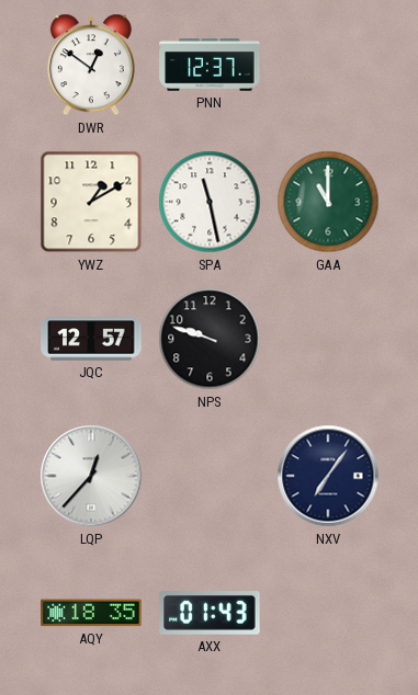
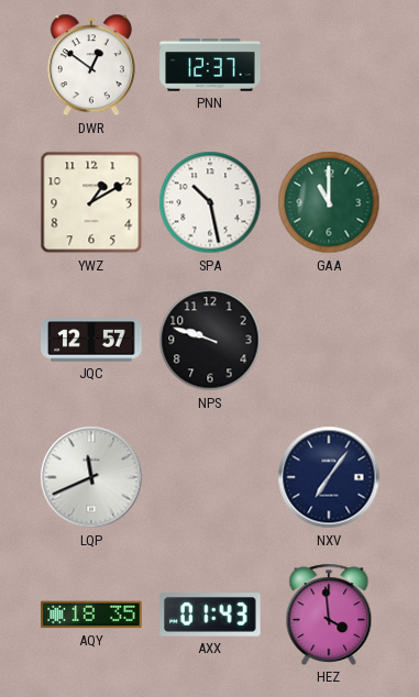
SPA: 11:28 -> 10:28 (210, 202)
LQP: 12:37 -> 11:41 (91, 477)
HEZ: none -> 3:59 (329, 615)
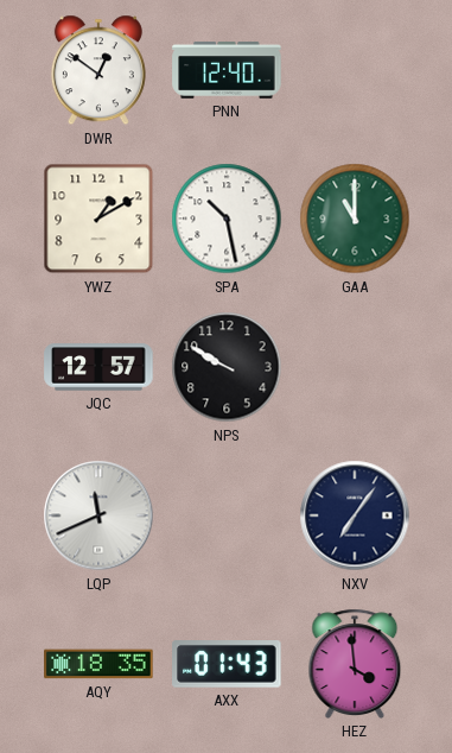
PNN: 12:37 -> 12:40 (227, 70)
NPS: 9:48 -> 9:50 (227, 367)
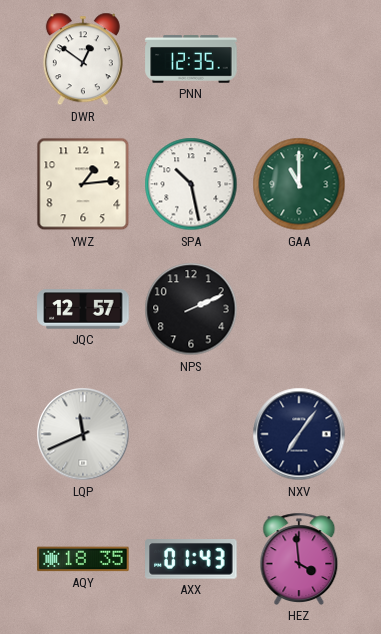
PNN: 12:40 -> 12:35 (191, 59)
YWZ: 1:10 -> 1:14 (83, 184)
NPS: 9:50 -> 2:11 (191, 309)
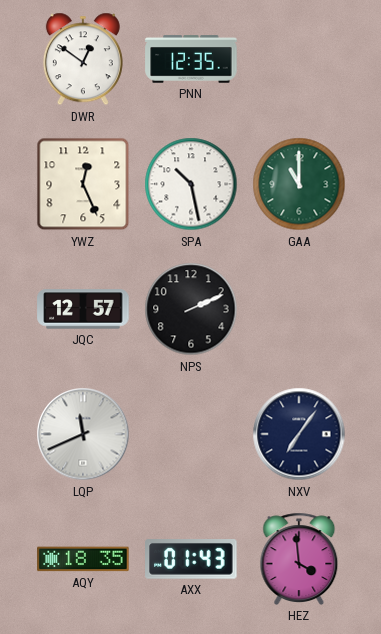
YWZ: 1:14 -> 12:26 (83, 184)
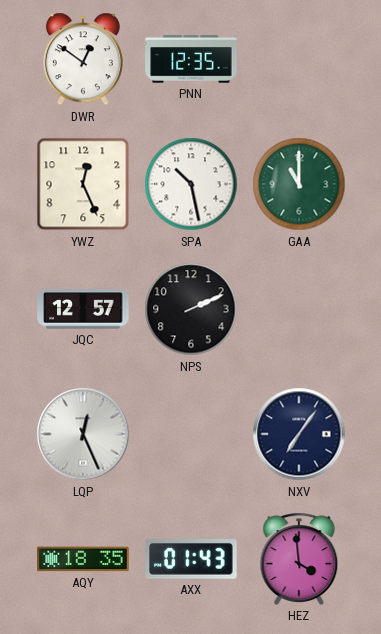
LQP: 11:41 -> 12:26 (83, 434)
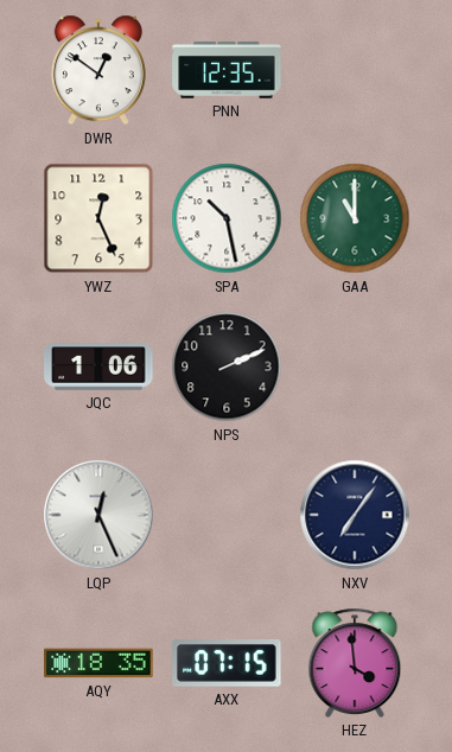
JQC: 12:57 -> 1:06 (98, 367)
AXX: 01:43 -> 07:15 (227, 664)
